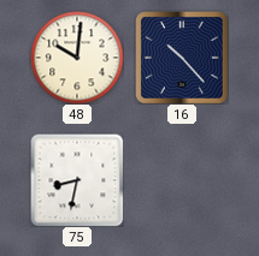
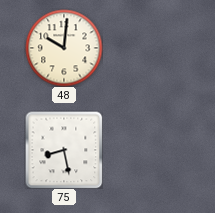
16: 10:23 -> none (182, 58)
75: 8:32 -> 8:28 (64, 150)
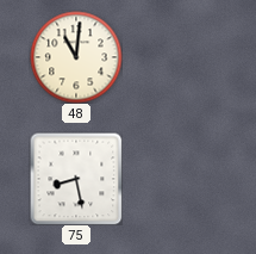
48: 10:01 -> 11:01 (76, 57)
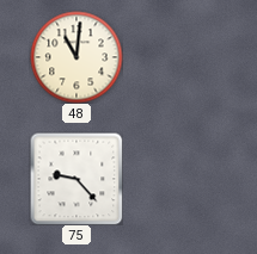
75: 8:28 -> 9:23 (77, 179)
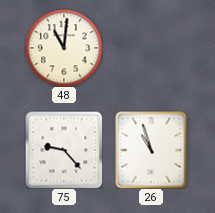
26: none -> 10:57 (151, 150)
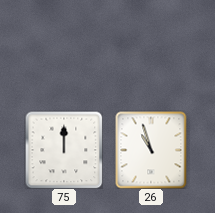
48: 11:01 -> none (64, 48)
75: 9:23 -> 12:00 (64, 150)
